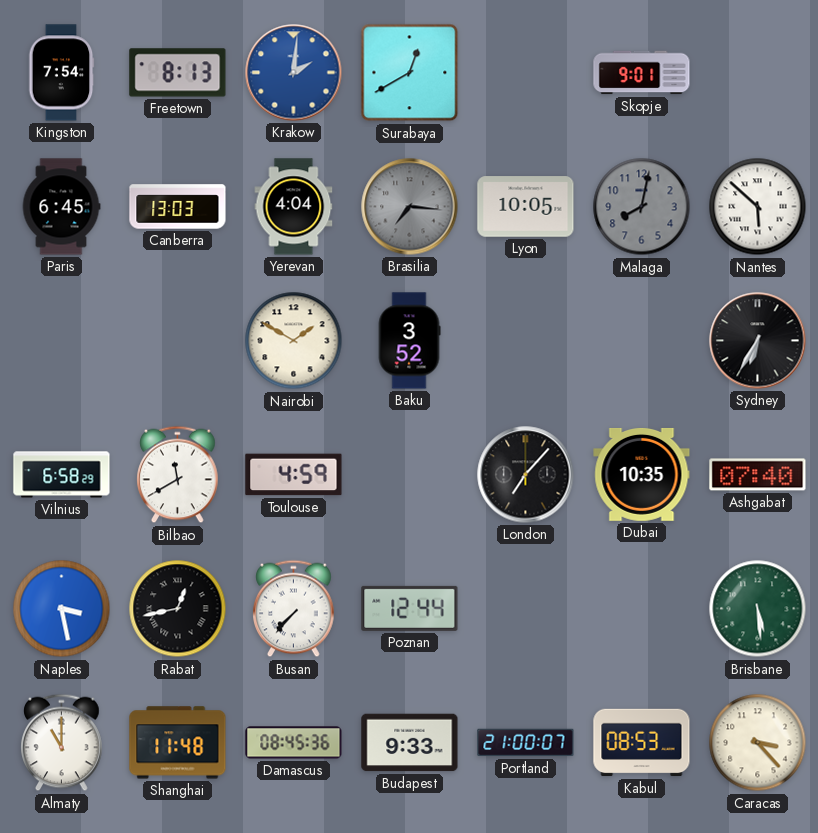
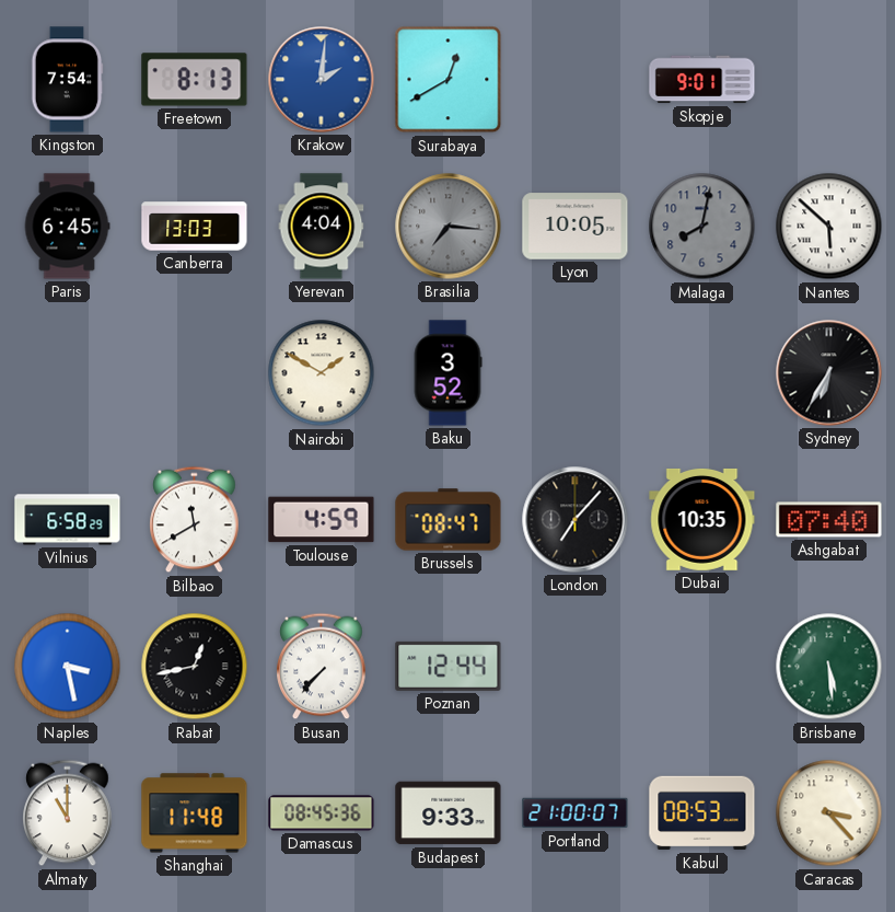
Brussels: none -> 08:47 (449, 520)
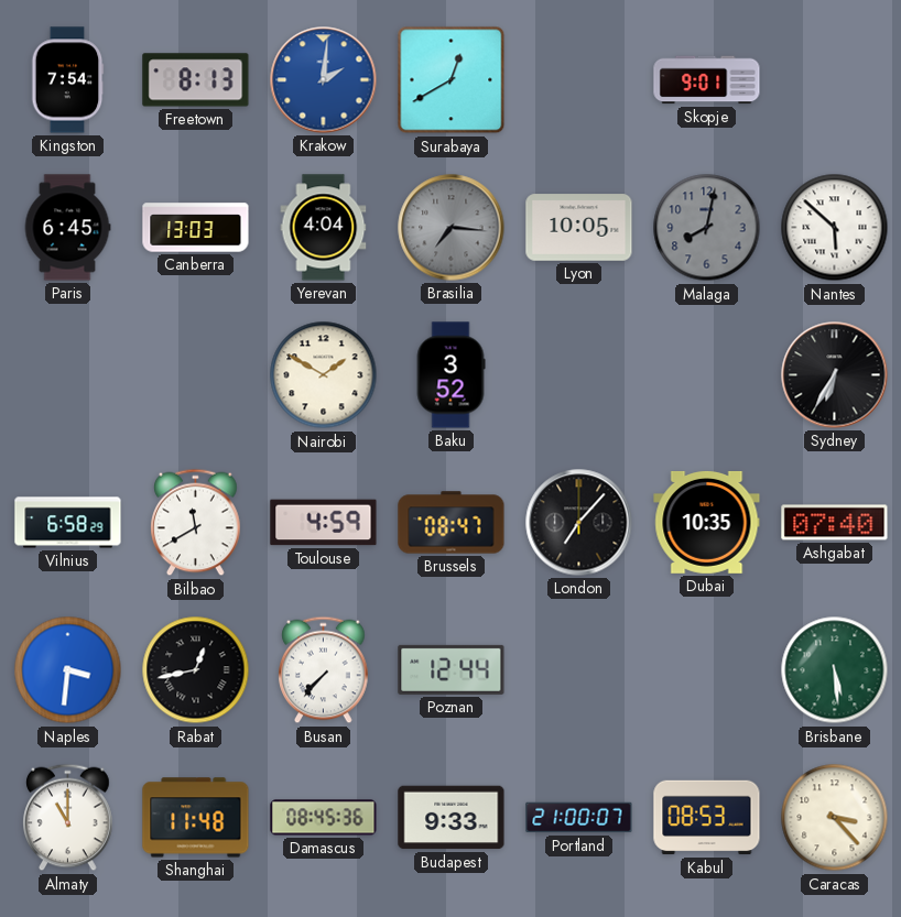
Naples: 3:28 -> 3:31 (68, 670)
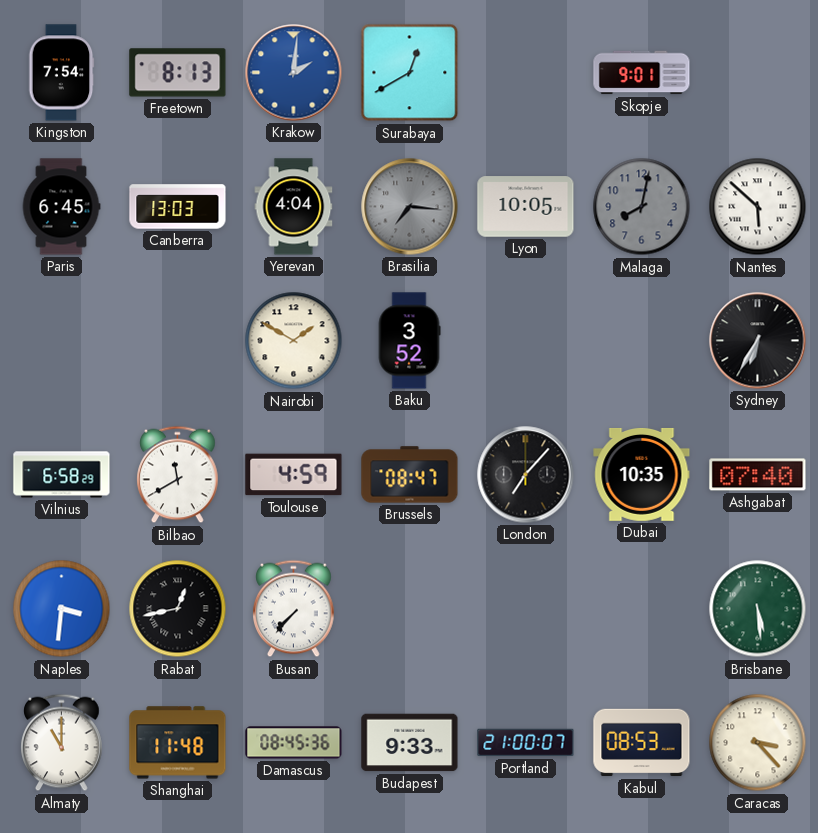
Poznan: 12:44 -> none (452, 669)
